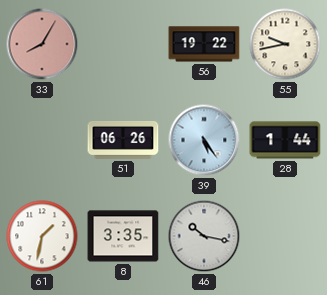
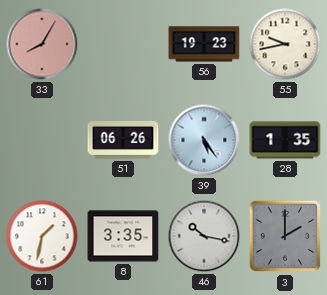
56: 19:22 -> 19:23 (204, 44)
28: 1:44 -> 1:35 (285, 140)
3: none -> 2:00 (285, 236)
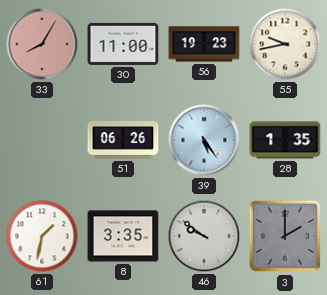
30: none -> 11:00 (123, 44)
46: 10:17 -> 9:51 (204, 236)
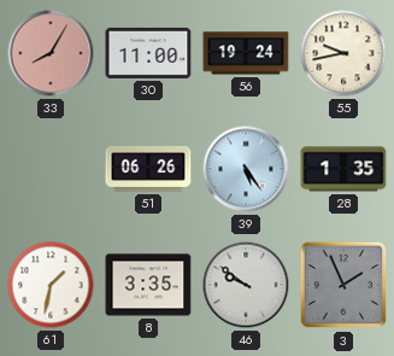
56: 19:23 -> 19:24 (246, 53)
3: 2:00 -> 1:56 (343, 285)
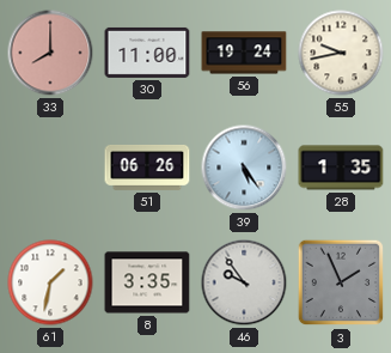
33: 8:05 -> 8:00 (50, 53)
46: 9:51 -> 9:54 (244, 282)
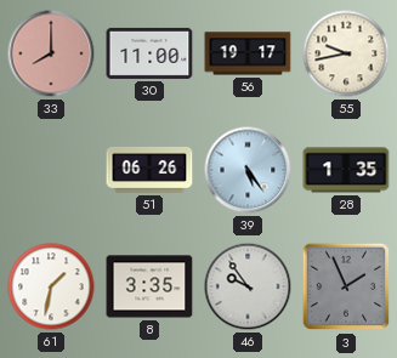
56: 19:24 -> 19:17 (248, 53)
